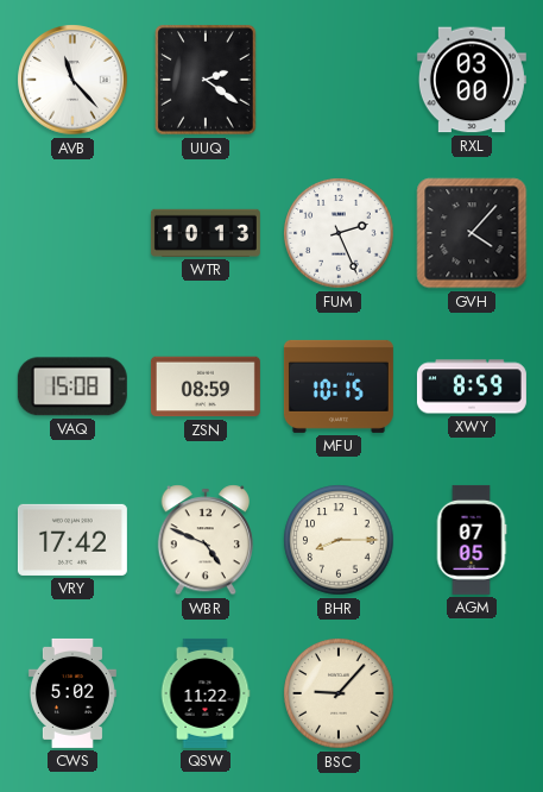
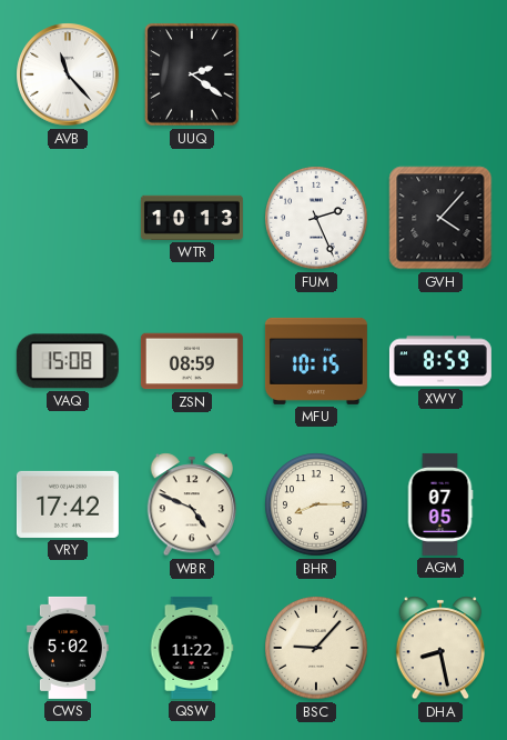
RXL: 03:00 -> none (472, 80)
DHA: none -> 8:28 (439, 648)
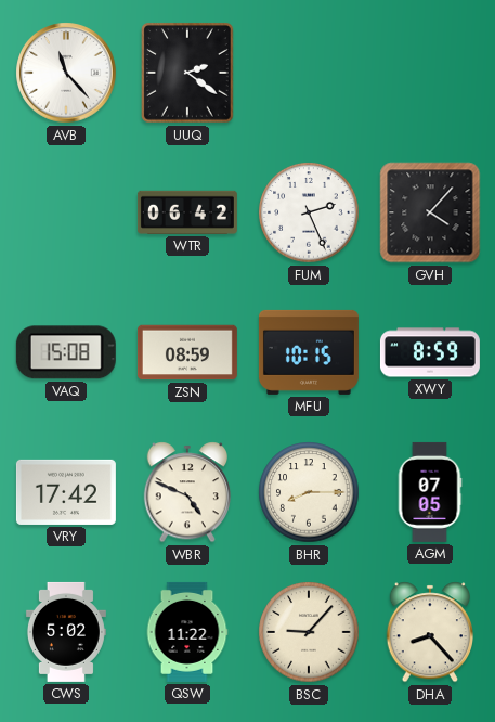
WTR: 10:13 -> 06:42 (187, 212)
DHA: 8:28 -> 8:23 (429, 632)
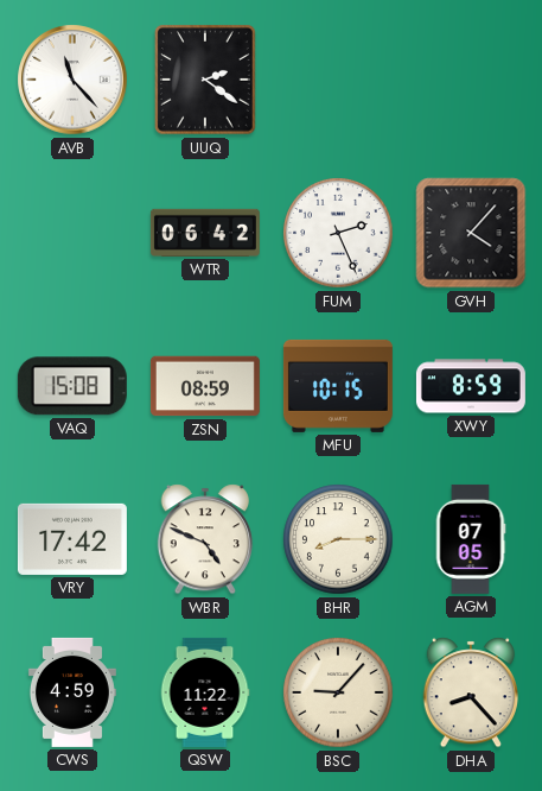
CWS: 5:02 -> 4:59 (72, 692)
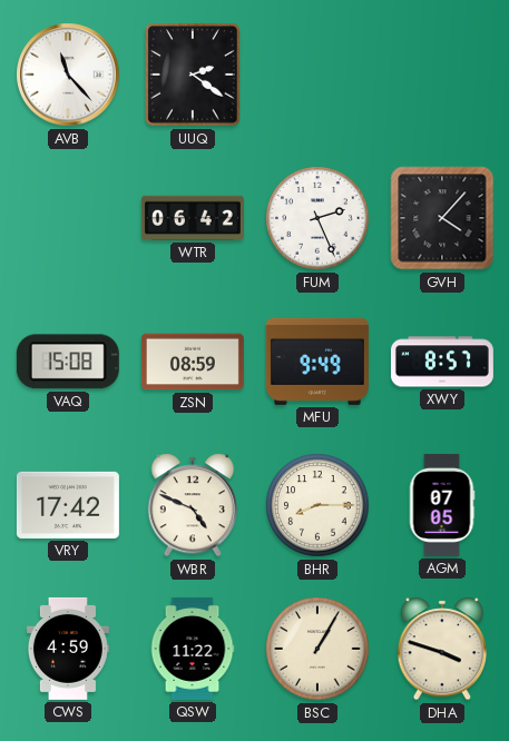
MFU: 10:15 -> 9:49 (317, 362)
XWY: 8:59 -> 8:57 (442, 362)
BSC: 9:07 -> 1:05 (317, 649)
DHA: 8:23 -> 3:48 (441, 649)
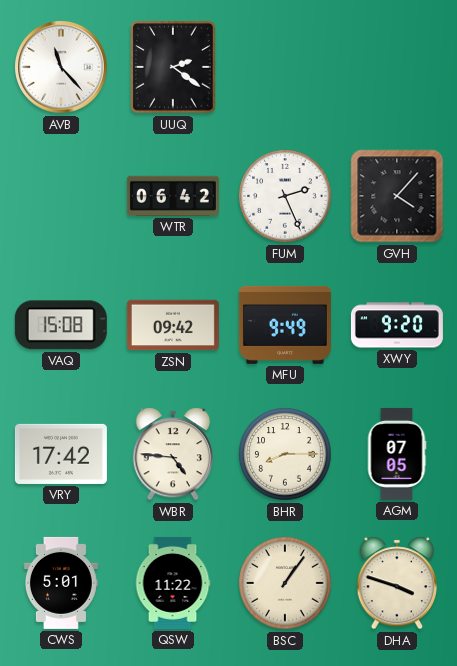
ZSN: 08:59 -> 09:42 (173, 325)
XWY: 8:57 -> 9:20 (397, 325)
WBR: 4:49 -> 4:46 (172, 454)
CWS: 4:59 -> 5:01 (61, 583)
BSC: 1:05 -> 1:06 (285, 583)
